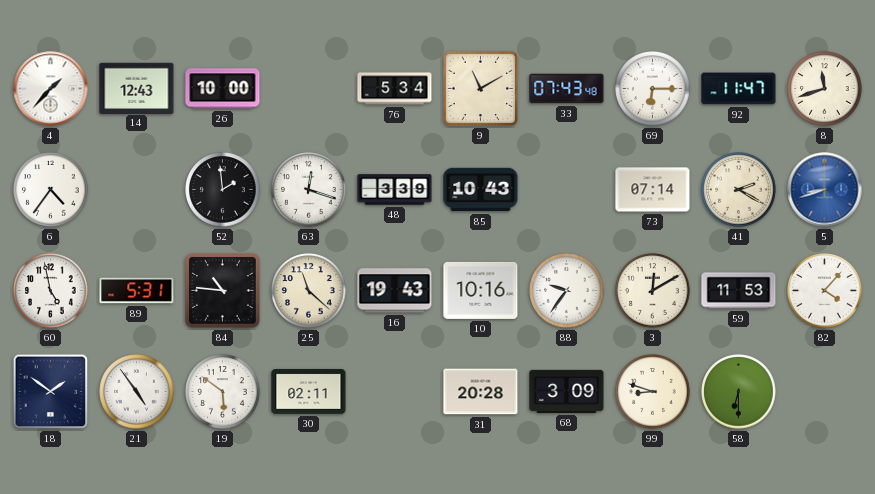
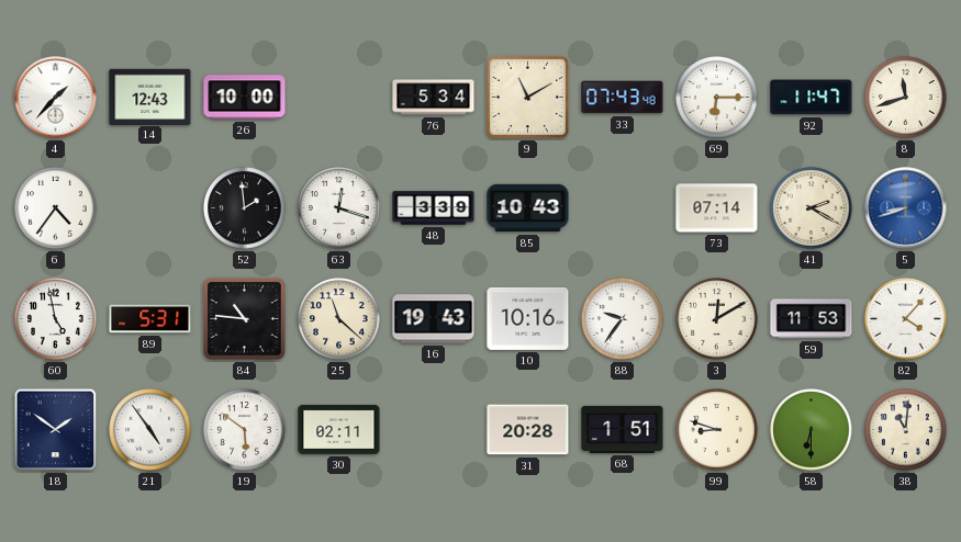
68: 3:09 -> 1:51 (623, 429)
38: none -> 11:01 (906, 430)
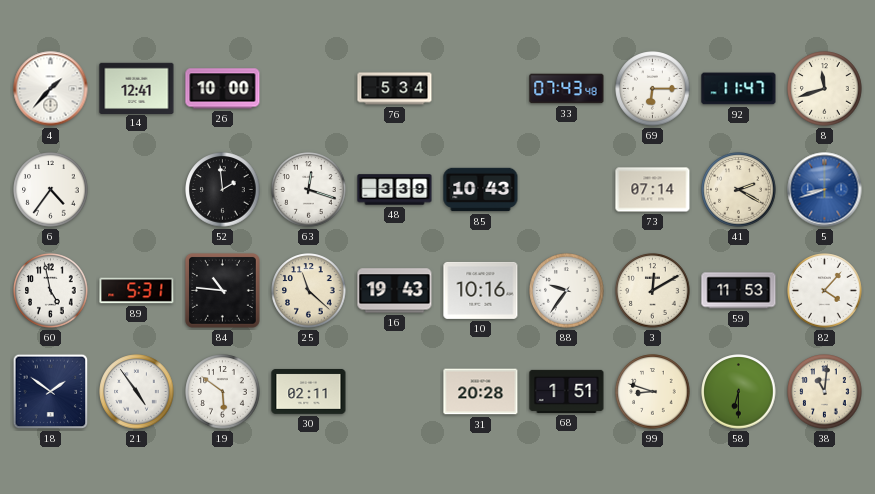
14: 12:43 -> 12:41 (137, 88)
9: 11:10 -> none (528, 98)
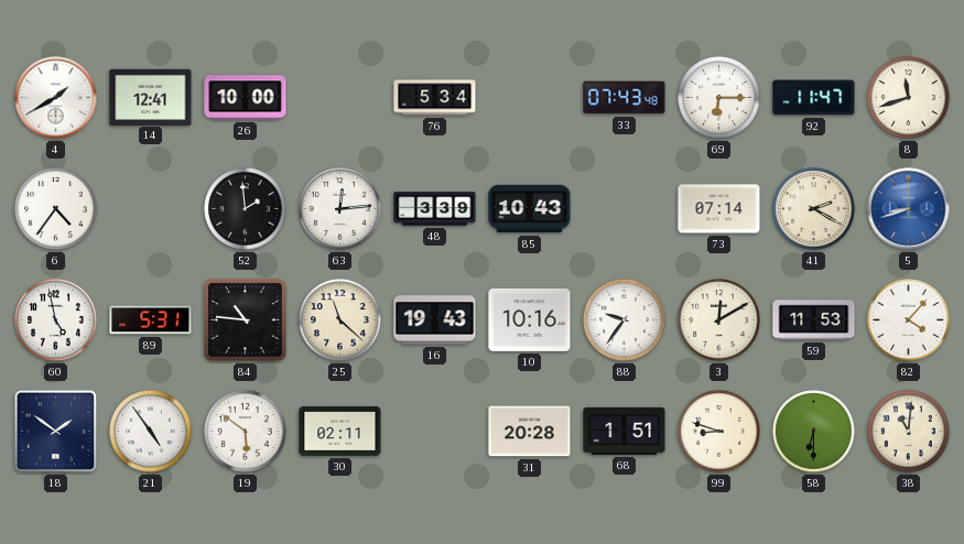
4: 1:37 -> 1:40 (56, 98)
63: 12:18 -> 12:14 (340, 209)
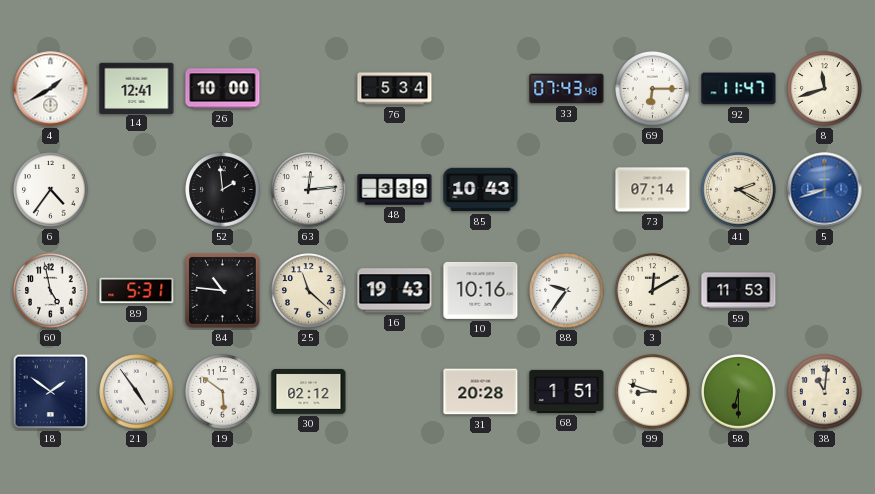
82: 4:07 -> none (909, 320)
30: 02:11 -> 02:12 (309, 392)
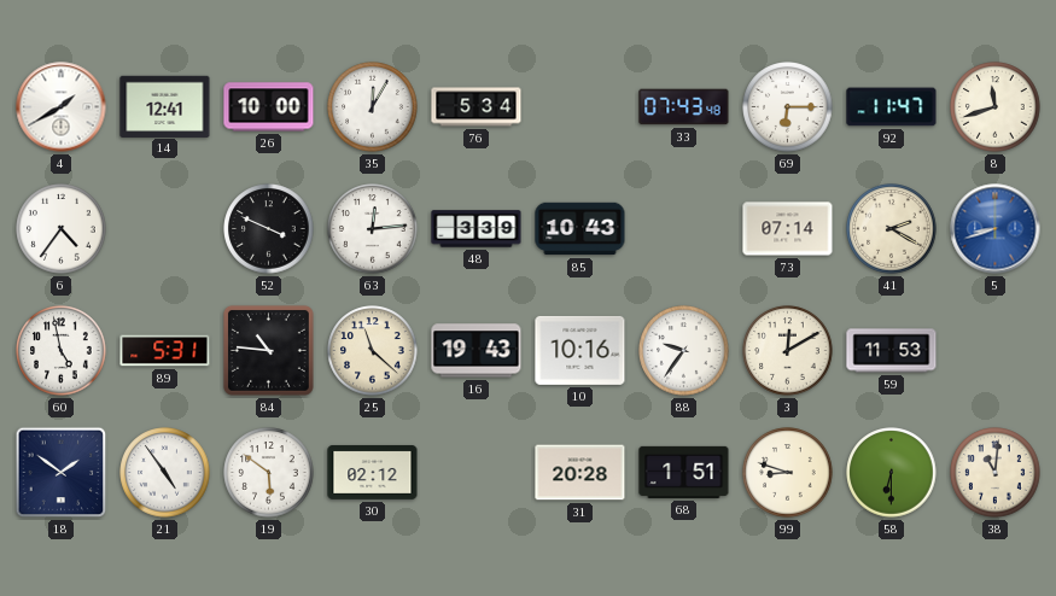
35: none -> 12:05 (373, 107)
52: 1:59 -> 3:49 (269, 229)
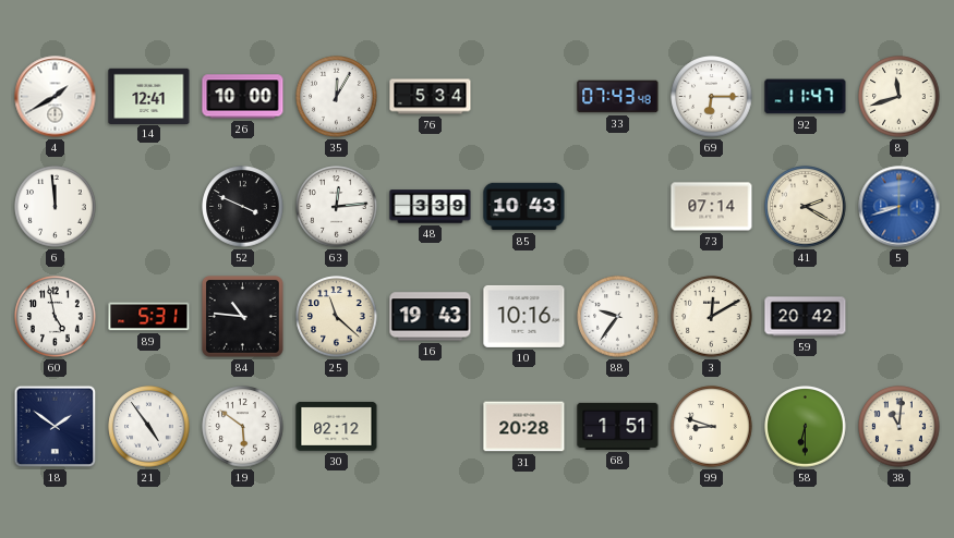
6: 4:36 -> 11:59 (56, 207)
59: 11:53 -> 20:42 (806, 317)
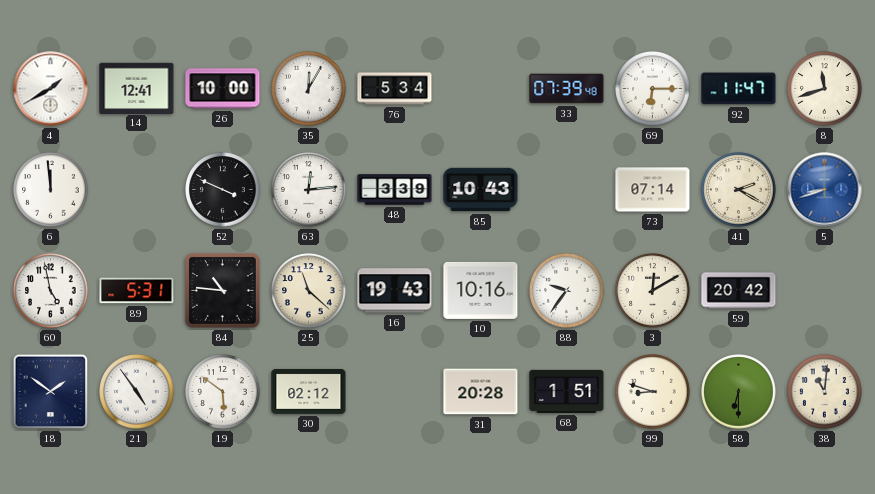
33: 07:43 -> 07:39 (567, 89)
